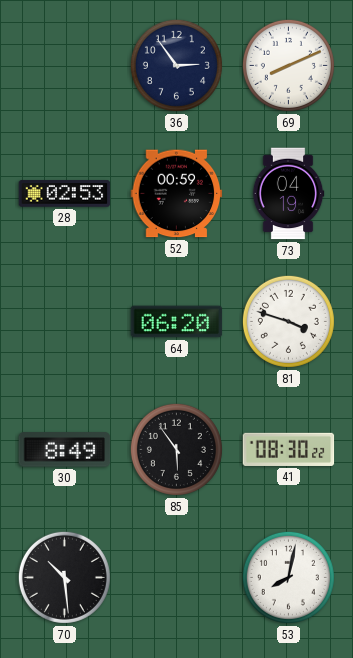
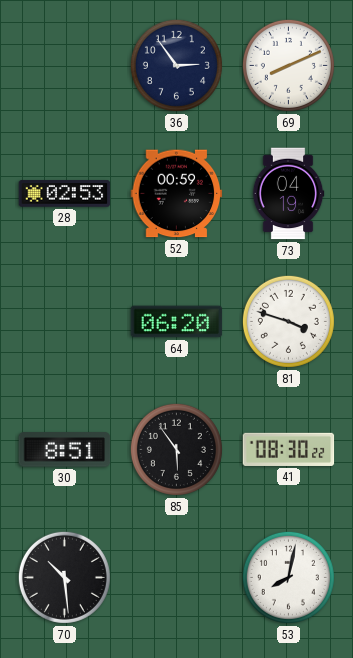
30: 8:49 -> 8:51 (65, 450)
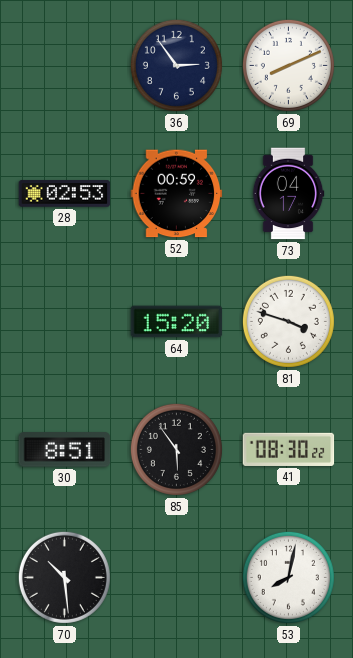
73: 04:19 -> 04:17 (288, 194)
64: 06:20 -> 15:20 (177, 322)
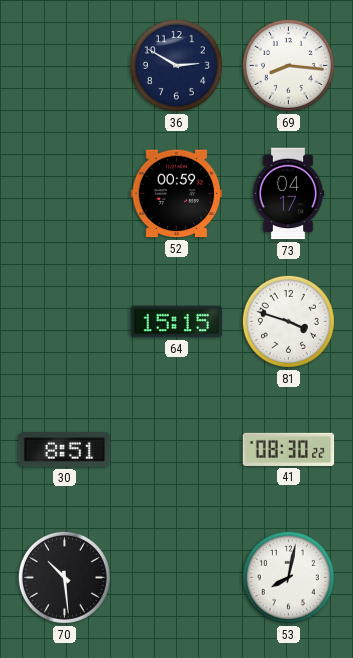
36: 2:54 -> 2:50 (176, 65)
69: 8:11 -> 8:16 (288, 65)
28: 02:53 -> none (65, 194)
64: 15:20 -> 15:15 (177, 322)
85: 5:54 -> none (176, 449)
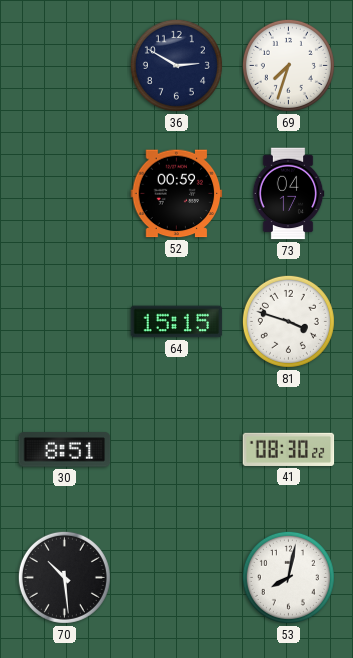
69: 8:16 -> 7:33 (288, 65)
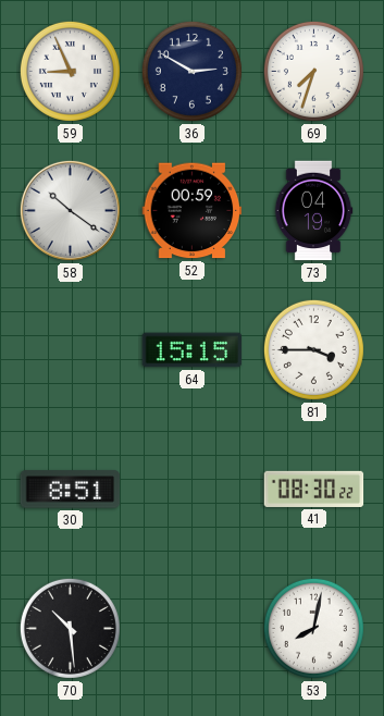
59: none -> 8:56 (70, 71)
58: none -> 10:21 (70, 210)
73: 04:17 -> 04:19 (313, 211)
81: 3:48 -> 3:45 (313, 349)
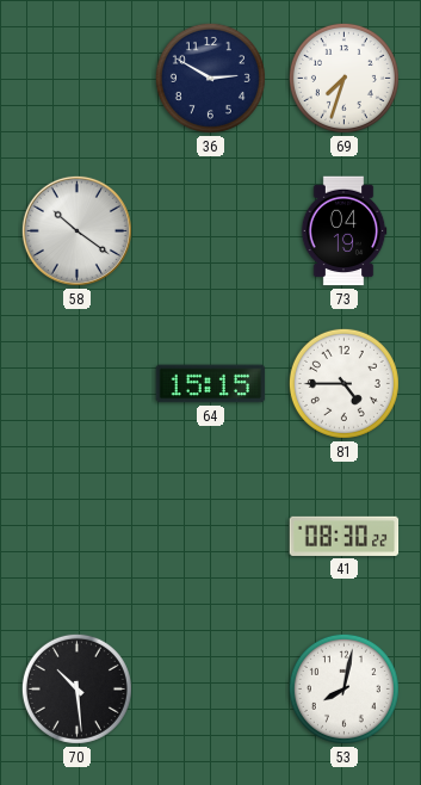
59: 8:56 -> none (70, 71)
52: 00:59 -> none (193, 211)
81: 3:45 -> 4:45 (343, 383)
30: 8:51 -> none (71, 490)
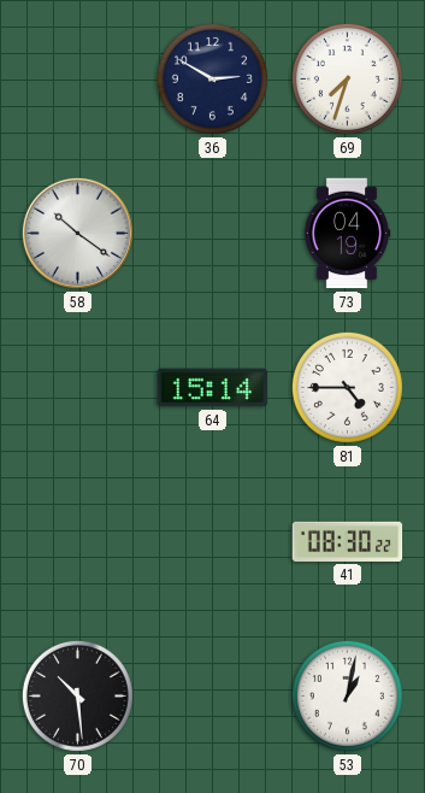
64: 15:15 -> 15:14 (213, 388)
53: 8:02 -> 1:02 (347, 695)
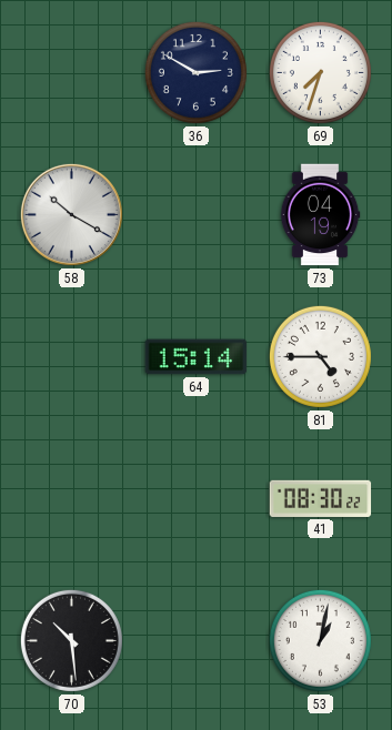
58: 10:21 -> 10:20 (71, 214)
